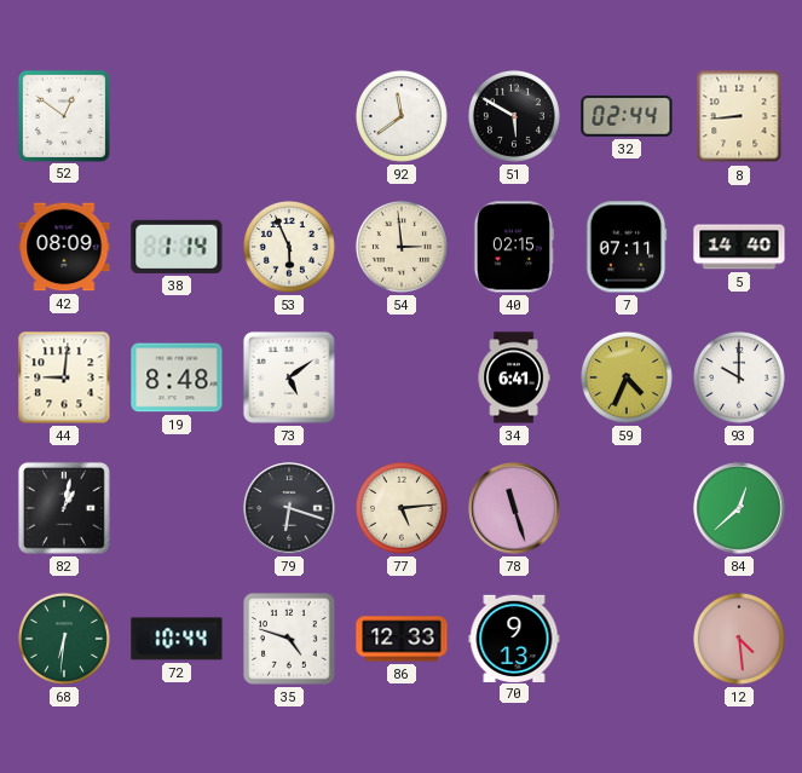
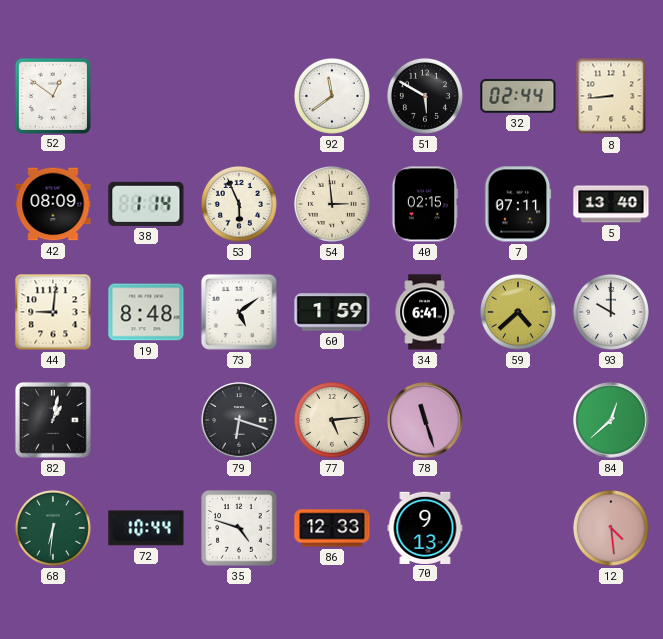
5: 14:40 -> 13:40 (611, 204)
60: none -> 1:59 (332, 312)
59: 4:34 -> 4:38 (518, 312)
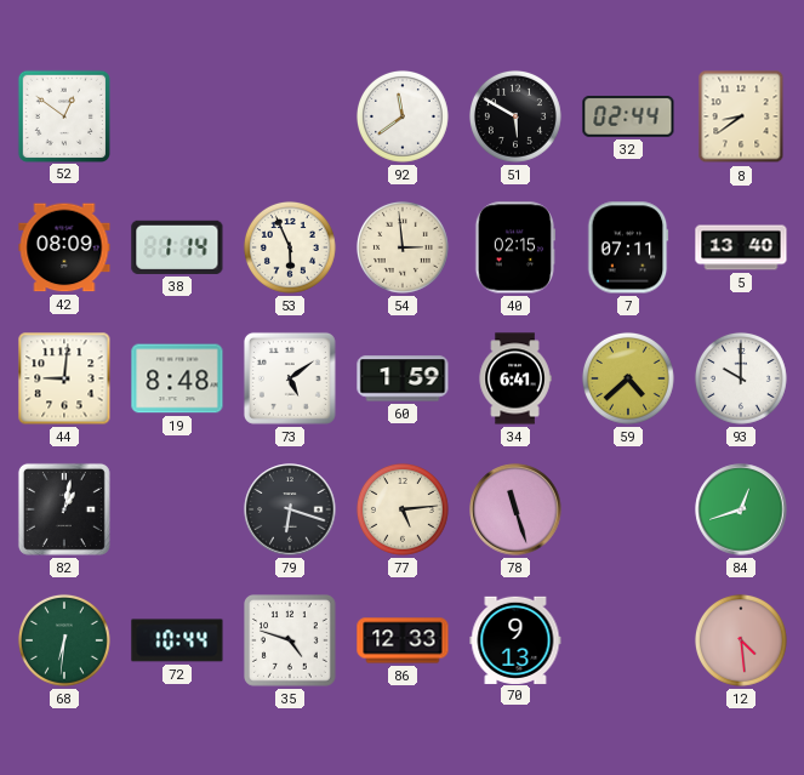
8: 8:44 -> 8:39 (741, 116)
84: 12:38 -> 12:42 (741, 509)
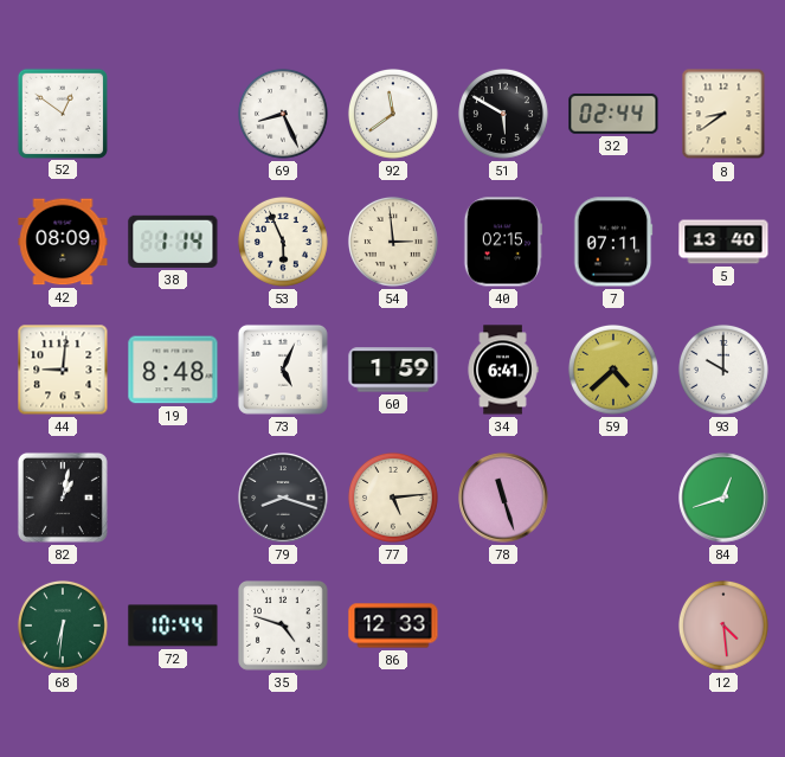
69: none -> 8:26 (283, 114)
73: 5:09 -> 5:04 (283, 370)
79: 6:18 -> 8:18 (283, 498)
70: 9:13 -> none (515, 639)
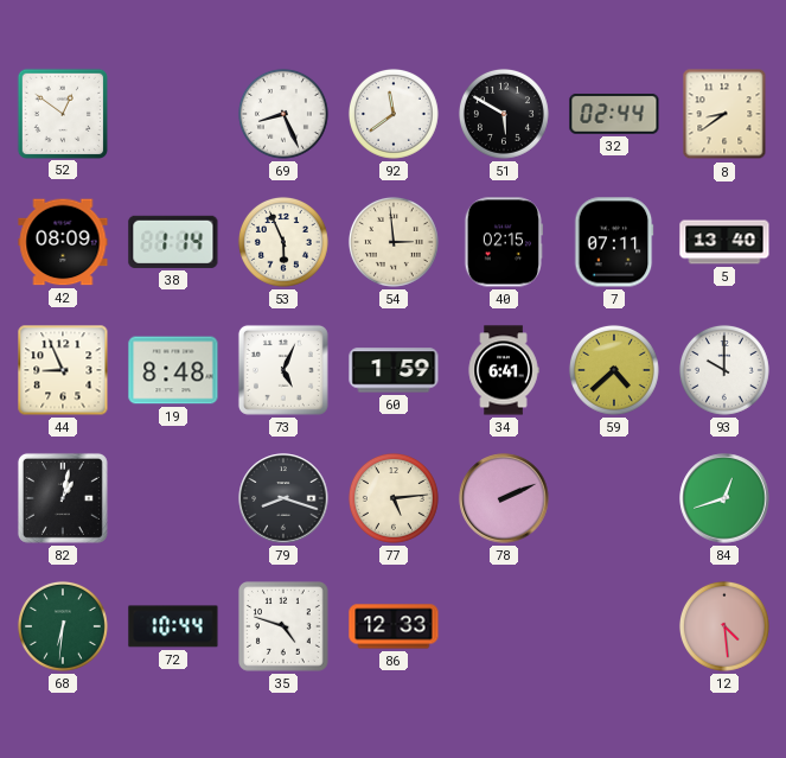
44: 9:01 -> 8:56 (63, 370)
78: 11:27 -> 2:11 (504, 498)
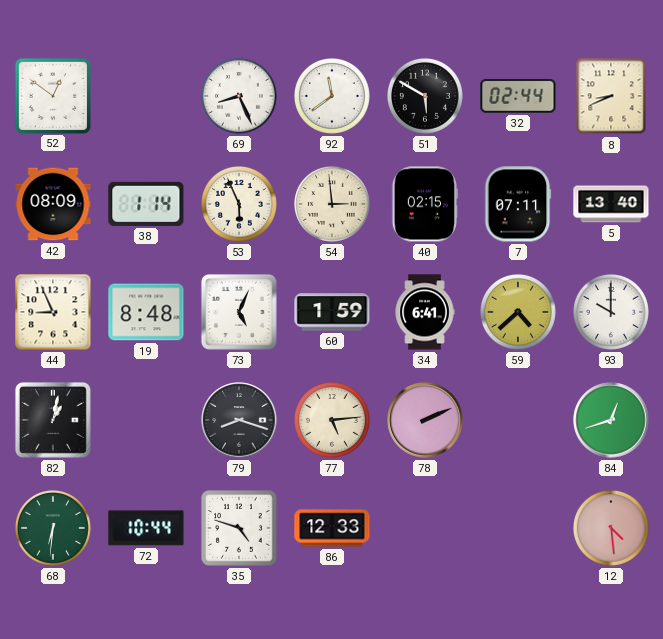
8: 8:39 -> 8:41 (611, 96)
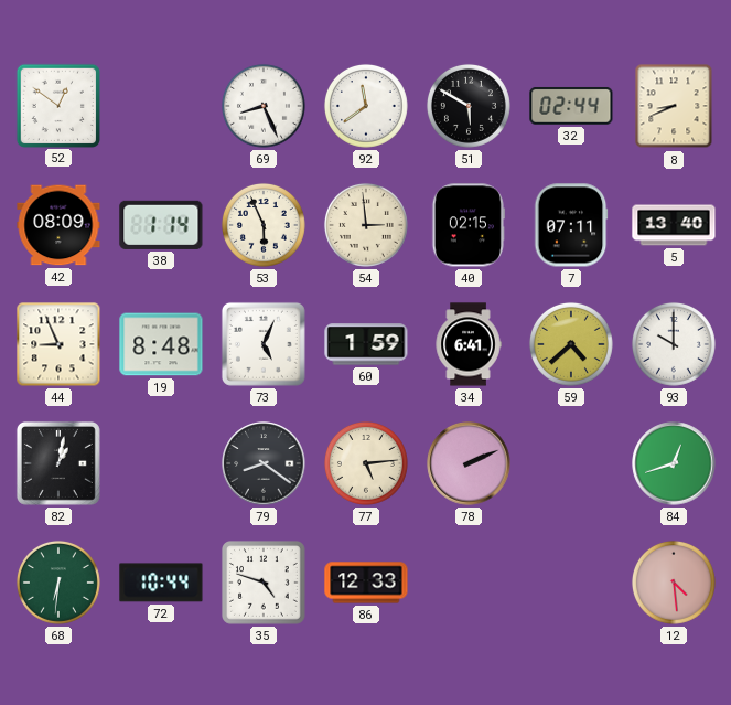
79: 8:18 -> 8:21 (264, 463)
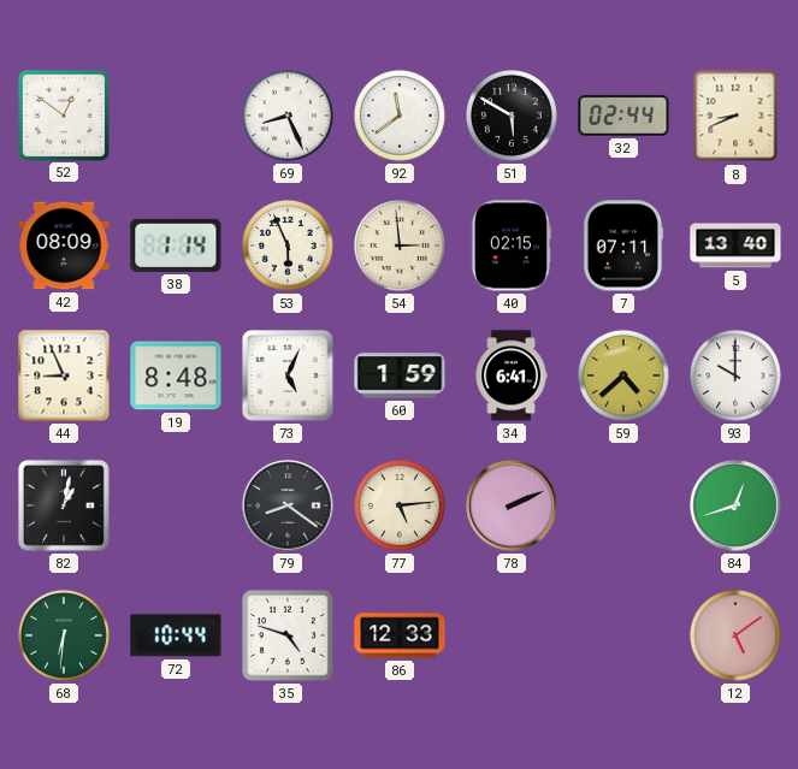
12: 4:29 -> 5:09 (735, 635)
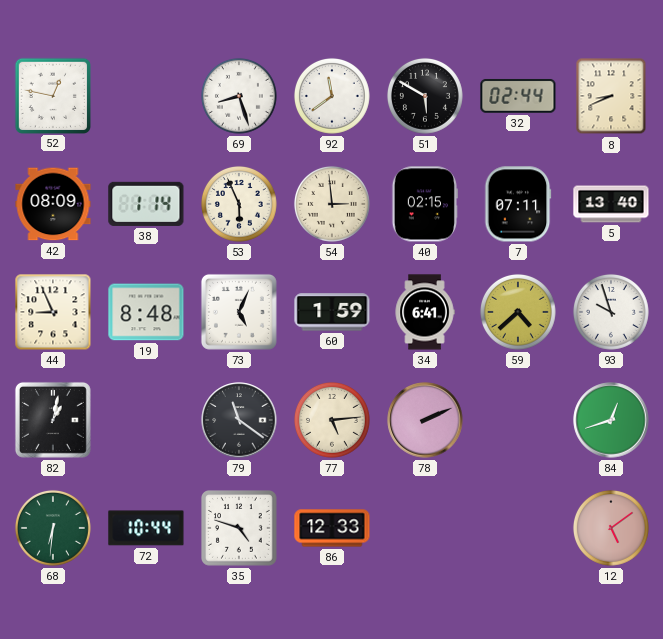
52: 12:51 -> 12:47 (52, 95)
69: 8:26 -> 8:27 (239, 96)
93: 10:00 -> 9:57 (611, 312)
79: 8:21 -> 11:21 (239, 420)
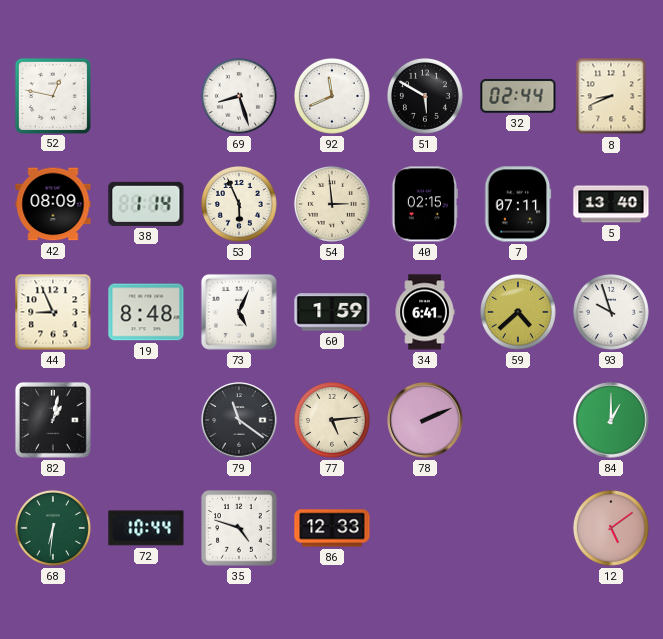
92: 11:39 -> 11:41 (332, 96)
84: 12:42 -> 1:00 (611, 420)
